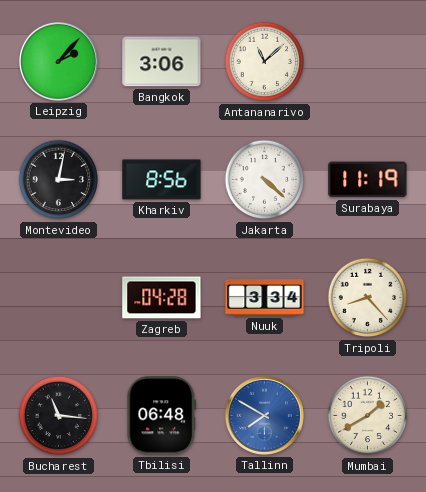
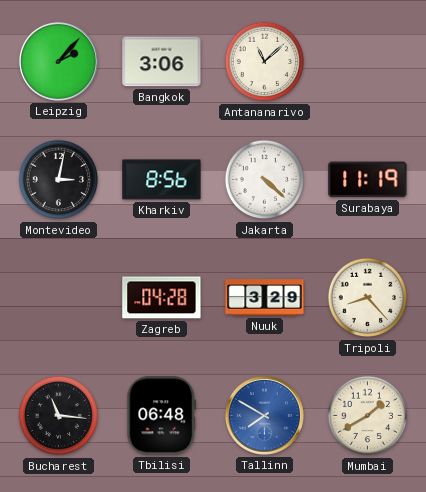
Nuuk: 3:34 -> 3:29 (265, 298)
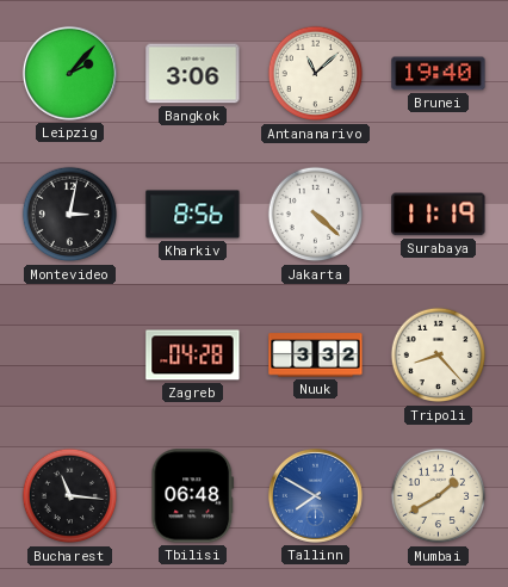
Brunei: none -> 19:40 (439, 74)
Nuuk: 3:29 -> 3:32 (316, 356)
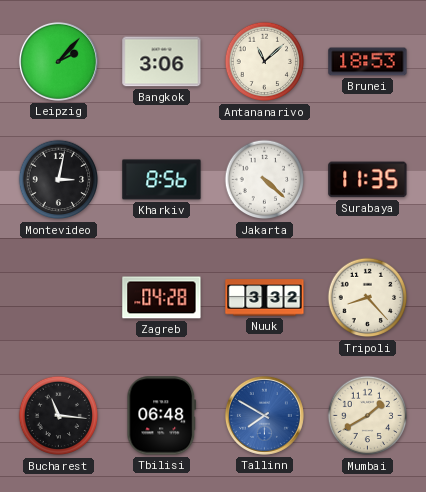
Brunei: 19:40 -> 18:53 (368, 62)
Surabaya: 11:19 -> 11:35 (368, 180)
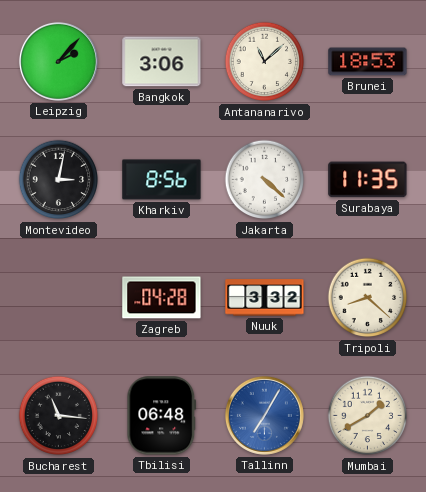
Tripoli: 8:23 -> 8:22 (368, 298)
Tallinn: 7:50 -> 7:05 (264, 415)
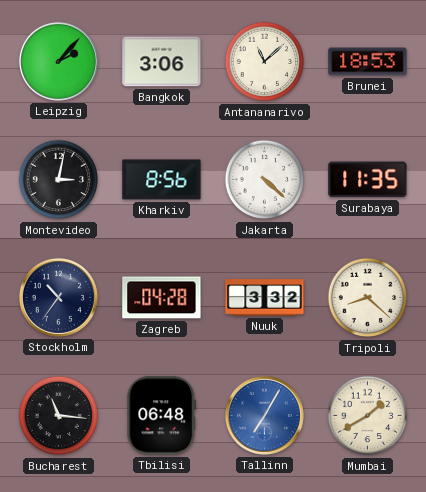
Stockholm: none -> 10:36 (58, 297)
